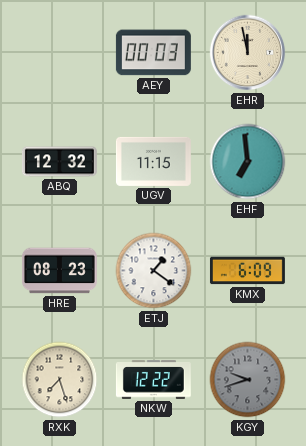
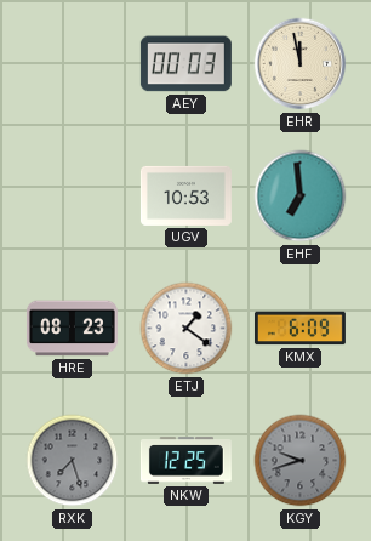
ABQ: 12:32 -> none (59, 162)
UGV: 11:15 -> 10:53 (185, 195)
RXK dial: cream -> grey (73, 461)
NKW: 12:22 -> 12:25 (185, 461)
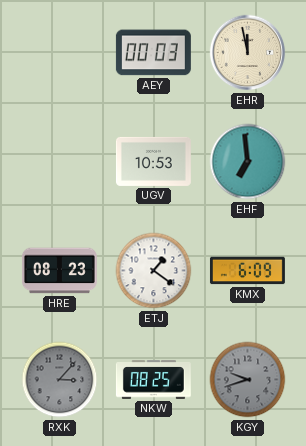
RXK: 7:27 -> 3:07 (60, 380)
NKW: 12:25 -> 08:25 (153, 380)
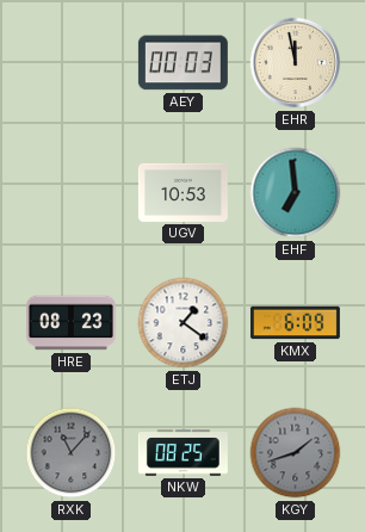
RXK: 3:07 -> 11:07 (72, 453)
KGY: 9:42 -> 1:42 (296, 453)
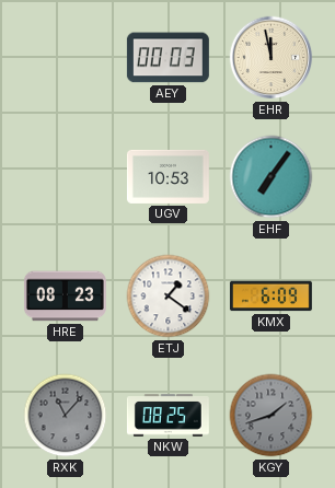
EHF: 6:59 -> 7:06 (272, 177)
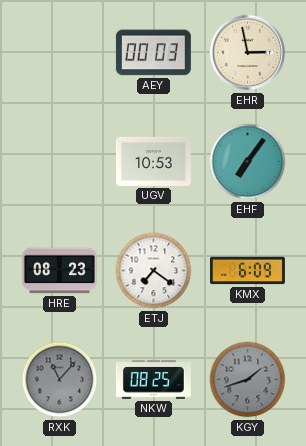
EHR: 11:58 -> 2:58 (248, 53)
ETJ: 1:21 -> 7:21 (154, 271)
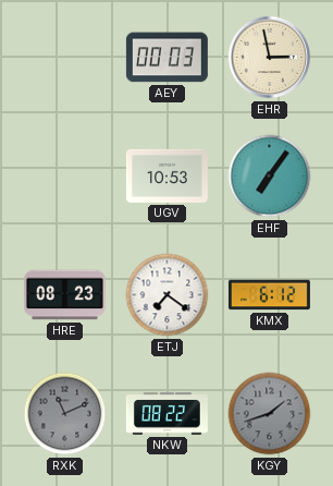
KMX: 6:09 -> 6:12 (269, 295)
RXK: 11:07 -> 11:11 (65, 414)
NKW: 08:25 -> 08:22 (166, 414)
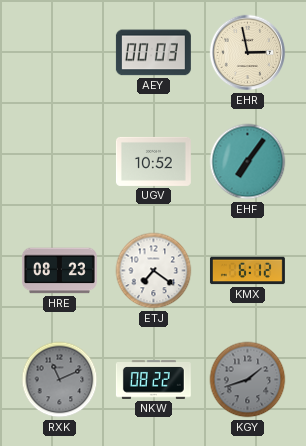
UGV: 10:53 -> 10:52 (153, 161)
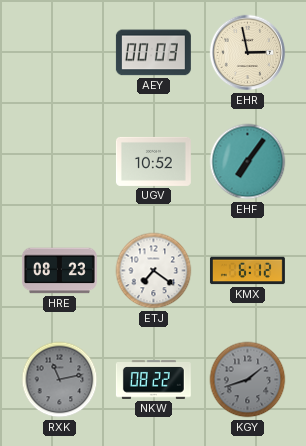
RXK: 11:11 -> 11:13 (60, 380)
